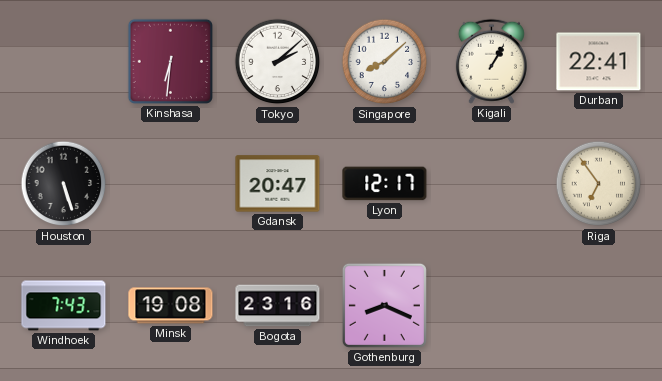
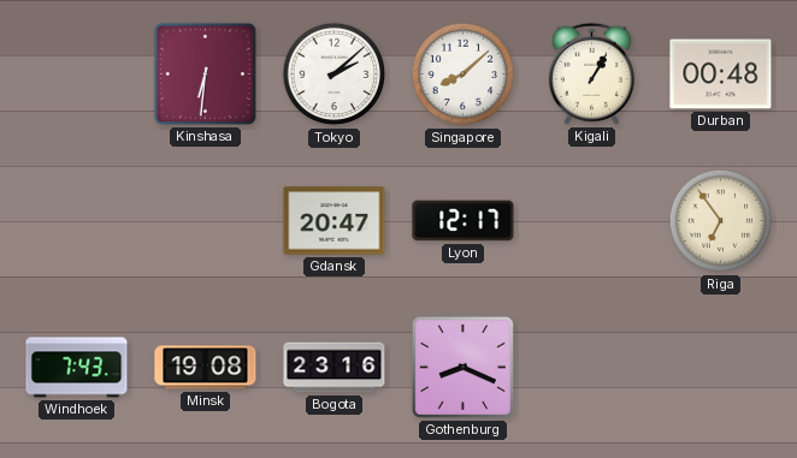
Durban: 22:41 -> 00:48 (721, 75)
Houston: 5:27 -> none (64, 184)
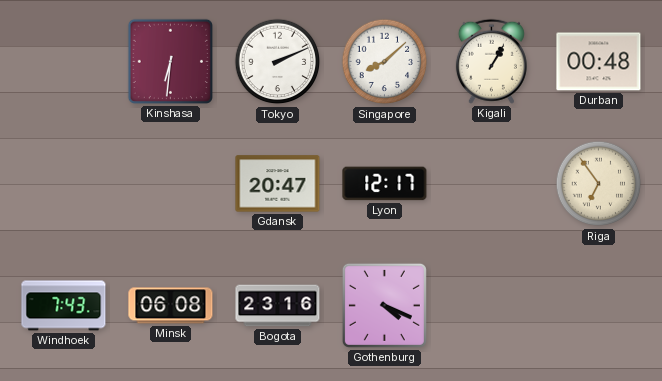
Tokyo: 2:08 -> 2:11 (278, 62)
Minsk: 19:08 -> 06:08 (171, 306)
Gothenburg: 8:19 -> 4:19 (384, 305)
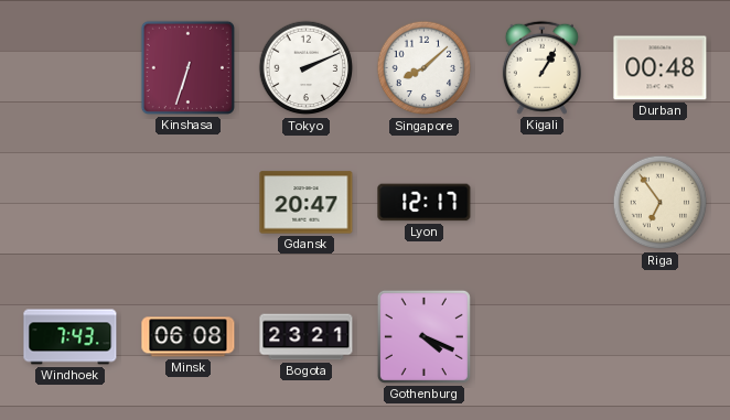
Kinshasa: 6:31 -> 6:33 (187, 67)
Bogota: 23:16 -> 23:21 (307, 337)
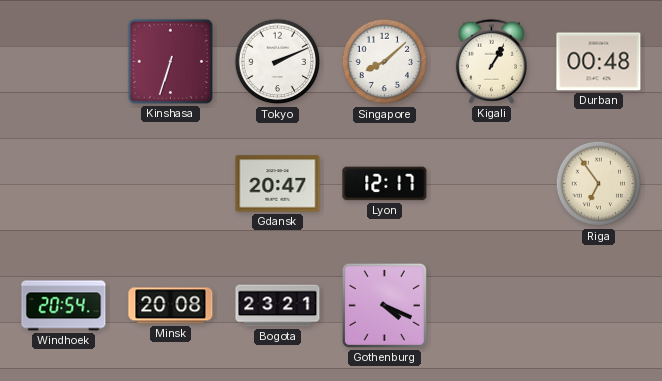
Windhoek: 7:43 -> 20:54 (64, 306)
Minsk: 06:08 -> 20:08 (171, 306)
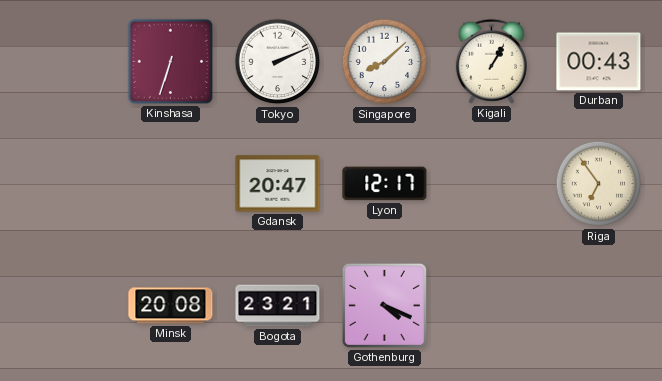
Durban: 00:48 -> 00:43 (599, 62)
Windhoek: 20:54 -> none (64, 306)
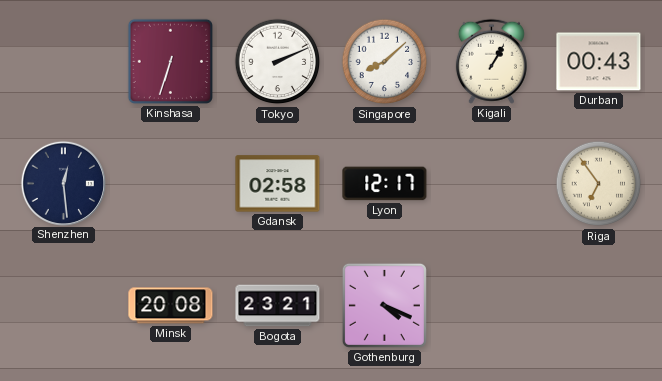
Shenzhen: none -> 12:29 (63, 183)
Gdansk: 20:47 -> 02:58 (278, 184)
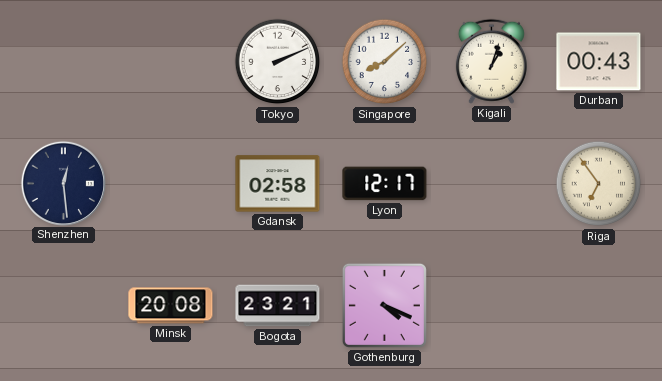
Kinshasa: 6:33 -> none (170, 61)
Kigali: 1:05 -> 1:03 (491, 61)
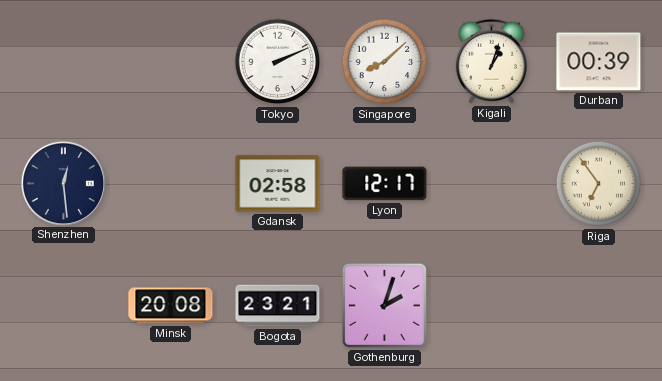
Durban: 00:43 -> 00:39 (599, 62)
Gothenburg: 4:19 -> 2:03 (384, 305)
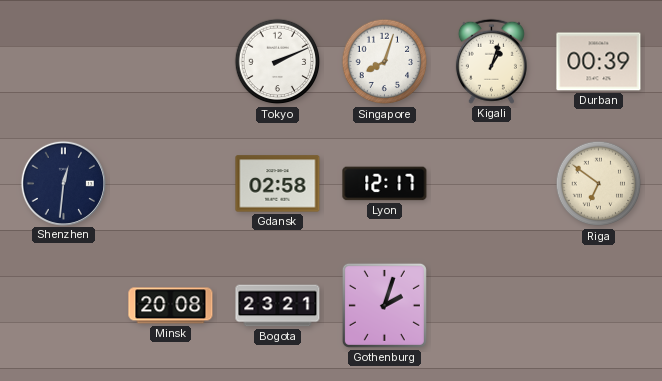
Singapore: 8:08 -> 8:03 (385, 62)
Shenzhen: 12:29 -> 12:31 (63, 183)
Riga: 6:54 -> 6:51 (599, 184)
